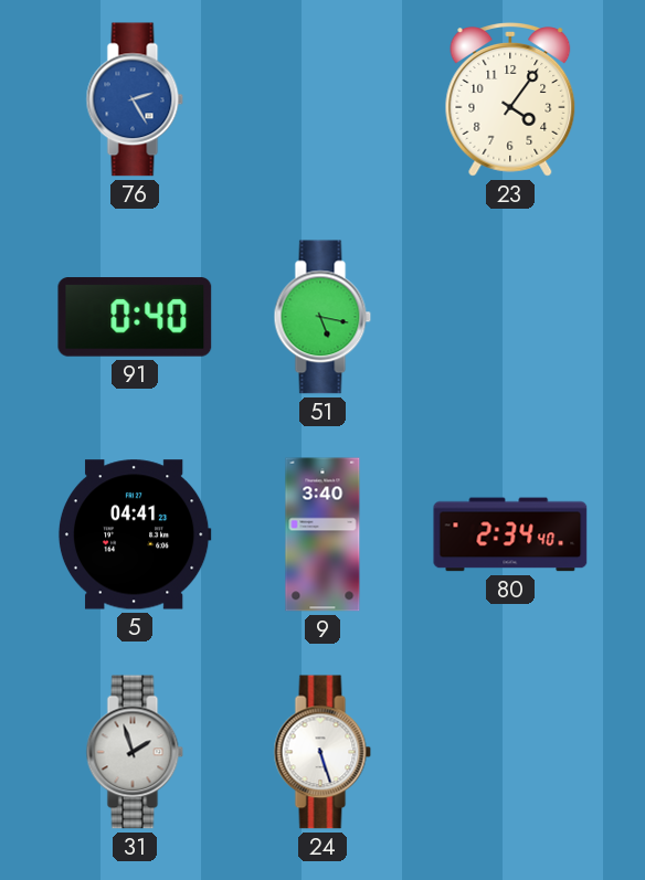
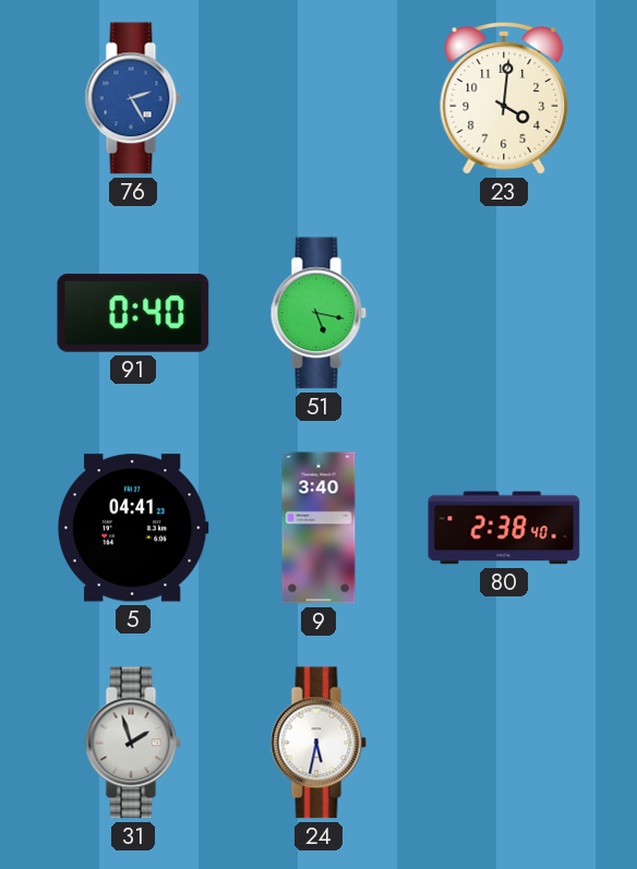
23: 4:06 -> 4:01 (504, 99)
80: 2:34 -> 2:38 (504, 528)
24: 5:27 -> 5:32 (318, 743)
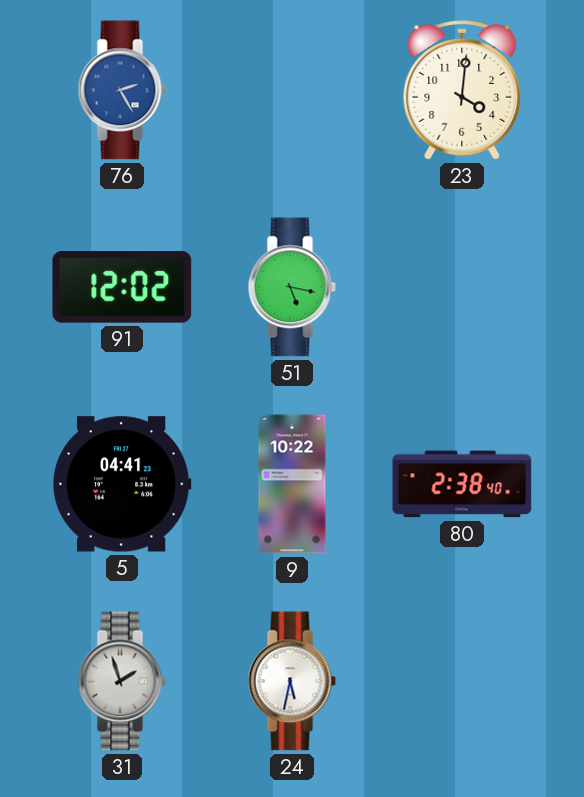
91: 0:40 -> 12:02 (122, 287)
9: 3:40 -> 10:22 (292, 484)
